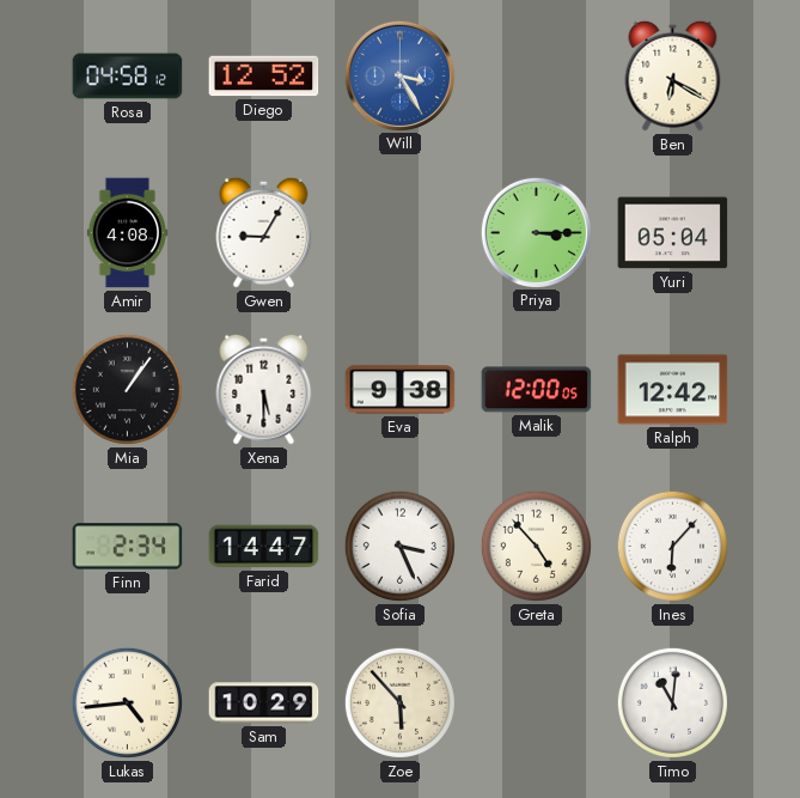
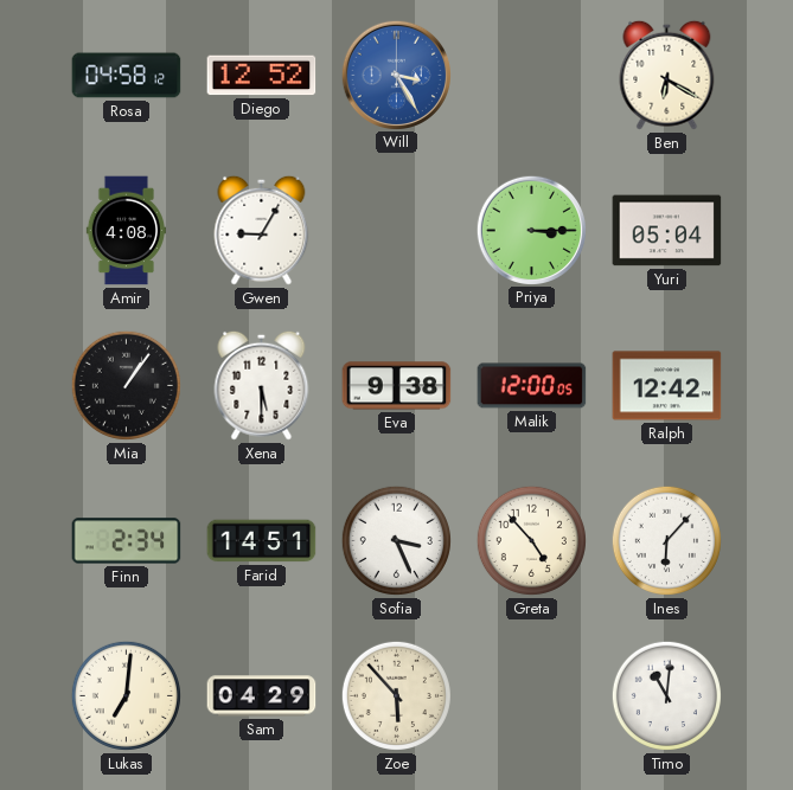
Farid: 14:47 -> 14:51 (262, 541)
Lukas: 4:44 -> 7:01 (126, 695)
Sam: 10:29 -> 04:29 (262, 696)
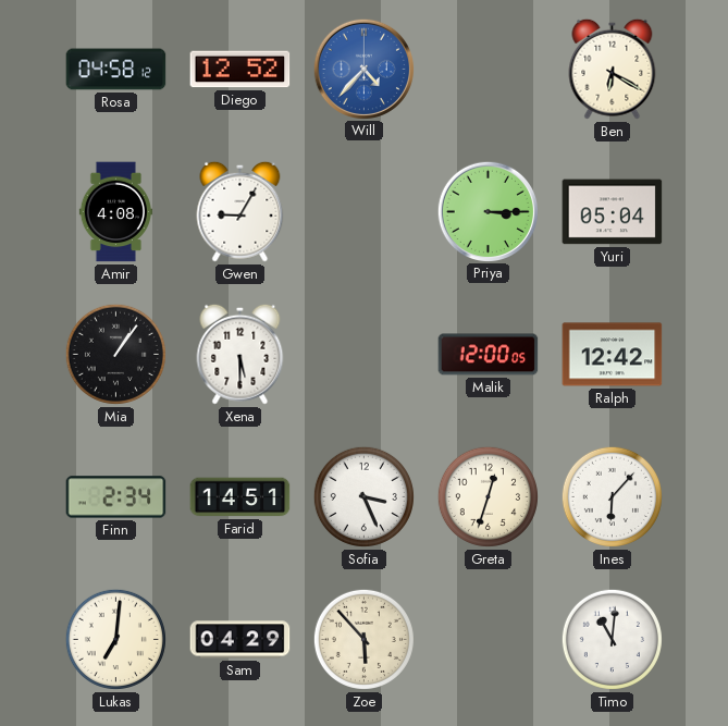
Will: 3:25 -> 4:37 (363, 69)
Eva: 9:38 -> none (397, 386)
Greta: 4:53 -> 12:33 (488, 496)
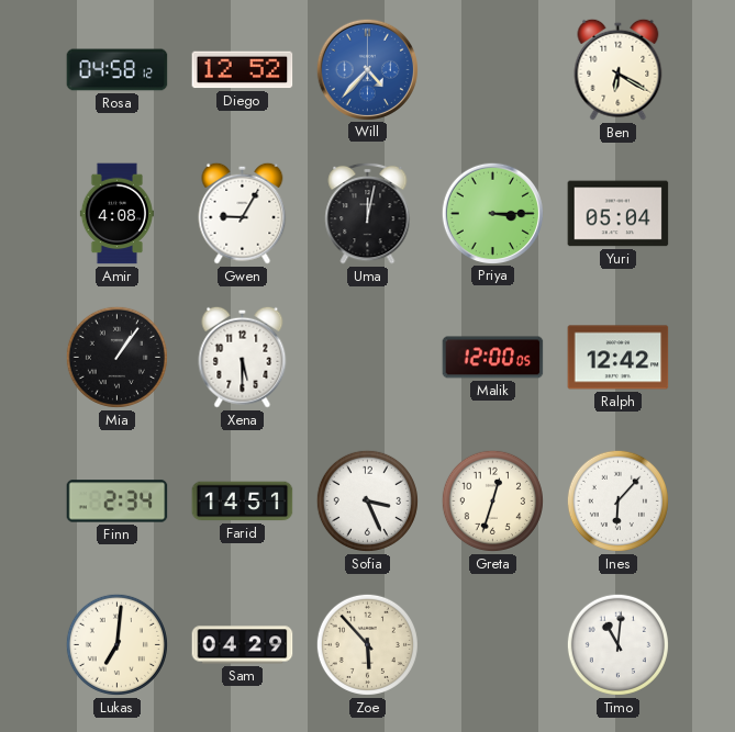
Uma: none -> 12:02 (368, 213)
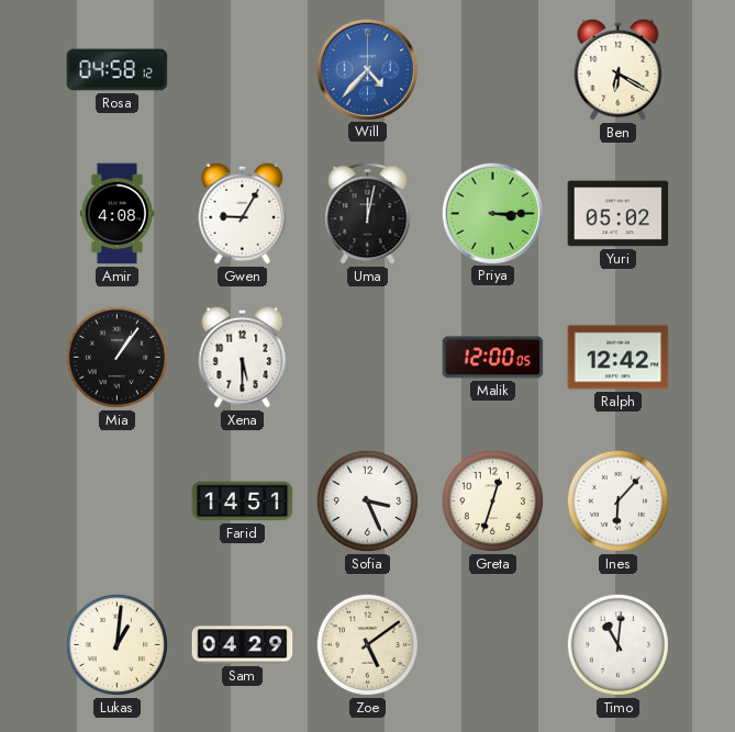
Diego: 12:52 -> none (243, 70)
Yuri: 05:04 -> 05:02 (619, 214)
Finn: 2:34 -> none (118, 502)
Lukas: 7:01 -> 1:01 (116, 644)
Zoe: 5:53 -> 5:09 (367, 644)
